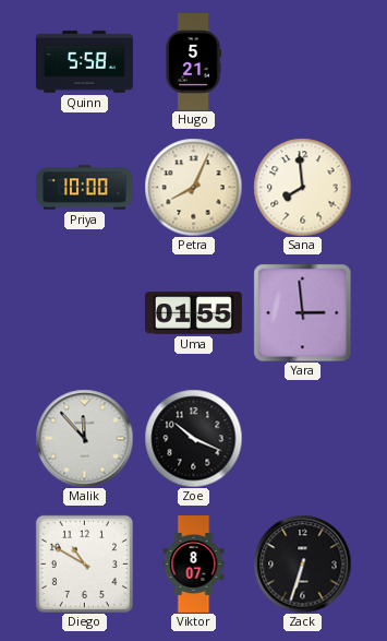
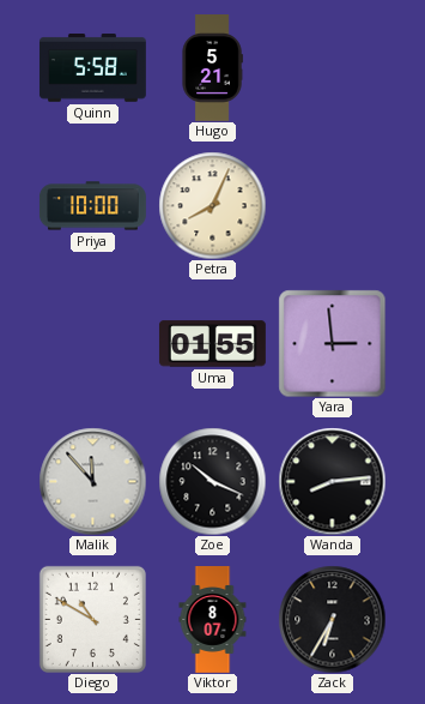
Sana: 7:59 -> none (302, 187)
Wanda: none -> 8:14 (332, 481)
Zack: 6:33 -> 6:35 (332, 619)
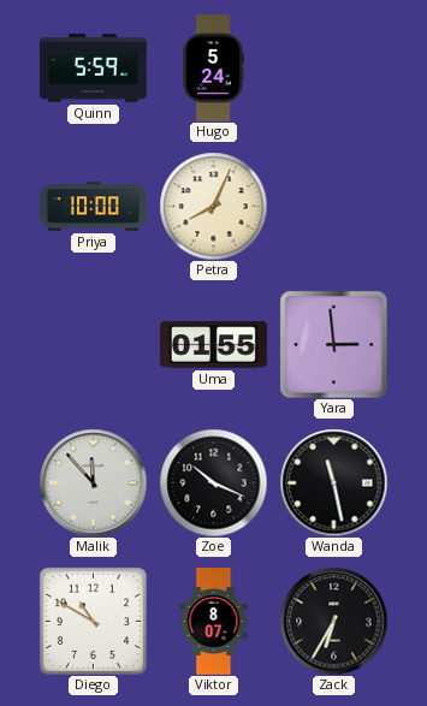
Quinn: 5:58 -> 5:59 (93, 69)
Hugo: 5:21 -> 5:24 (213, 69)
Wanda: 8:14 -> 11:28 (333, 482)
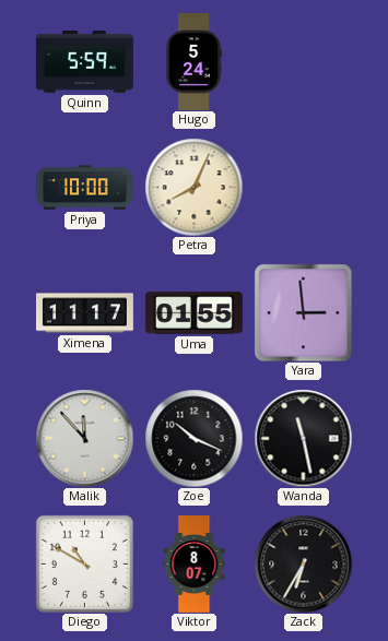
Ximena: none -> 11:17 (85, 313)
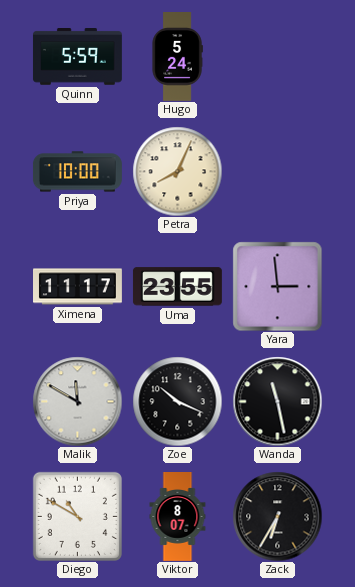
Uma: 01:55 -> 23:55 (177, 287)
Malik: 11:53 -> 11:50 (77, 401)
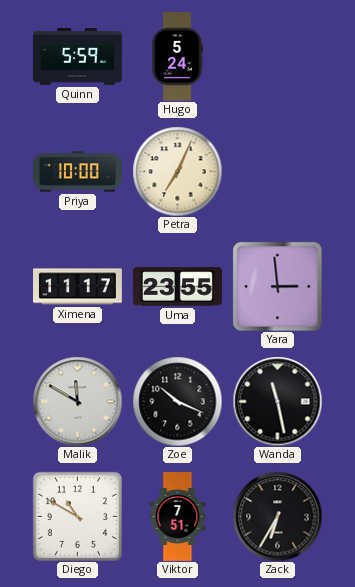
Petra: 8:04 -> 7:04 (177, 171)
Viktor: 8:07 -> 7:51 (178, 517)
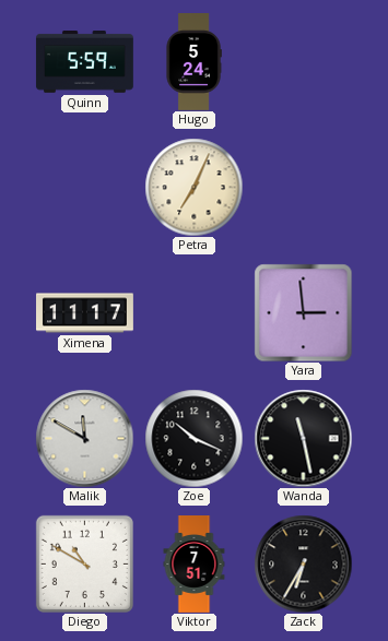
Priya: 10:00 -> none (77, 172)
Uma: 23:55 -> none (177, 287)
